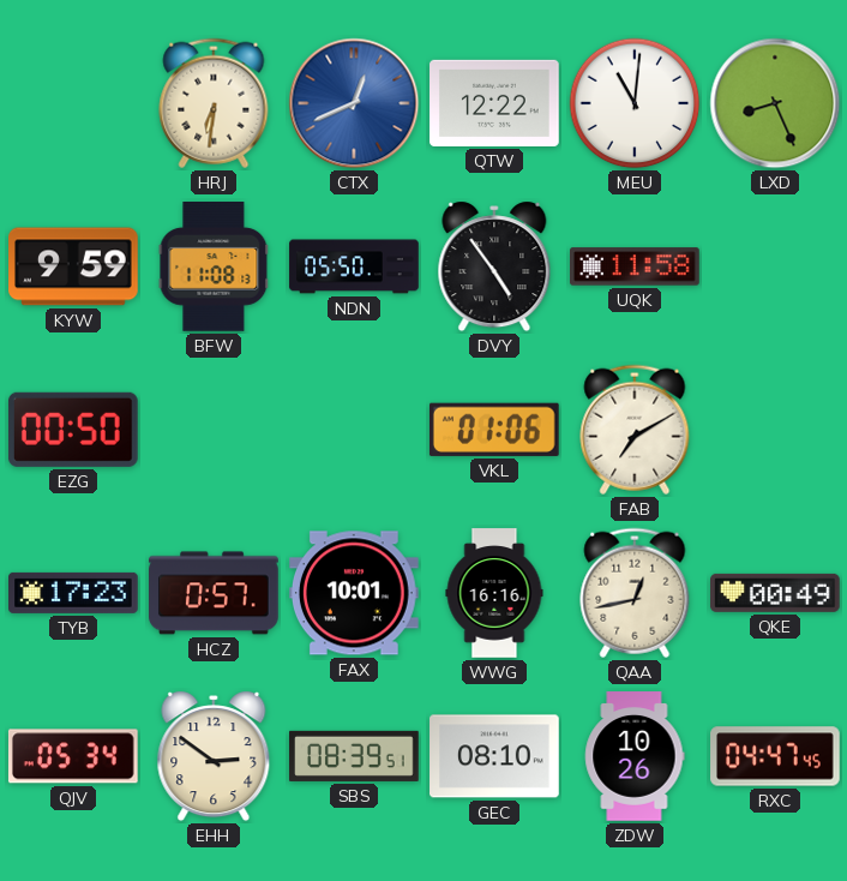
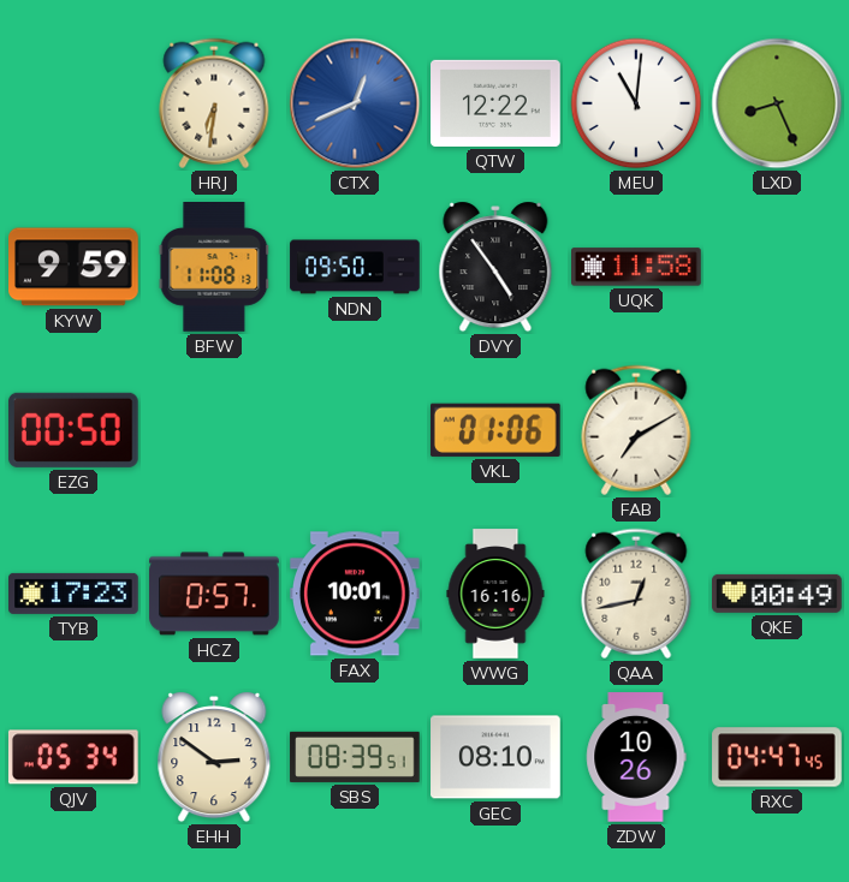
NDN: 05:50 -> 09:50 (355, 267)
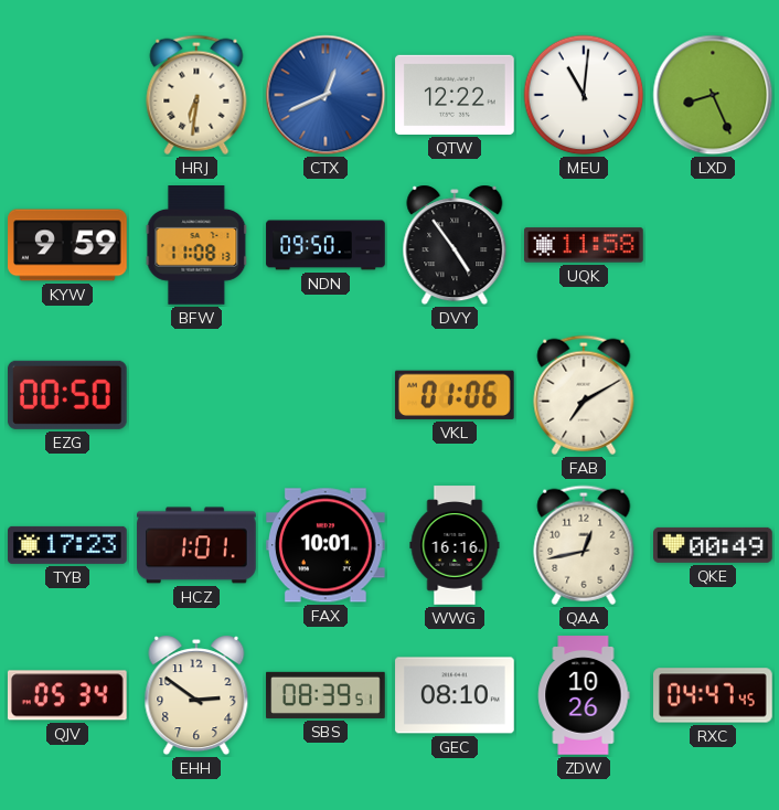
HCZ: 0:57 -> 1:01 (196, 545)
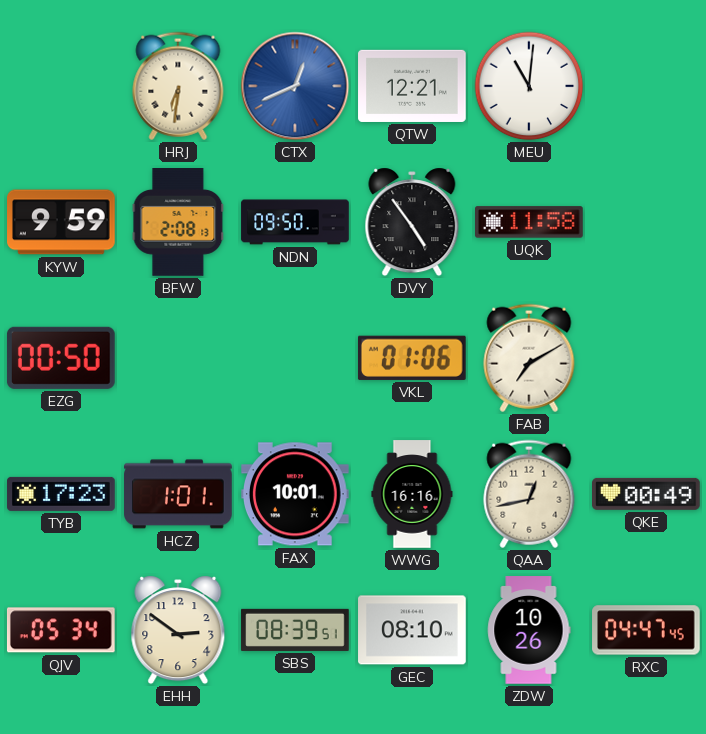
QTW: 12:22 -> 12:21 (412, 86)
LXD: 8:26 -> none (713, 95)
BFW: 11:08 -> 2:08 (178, 222)
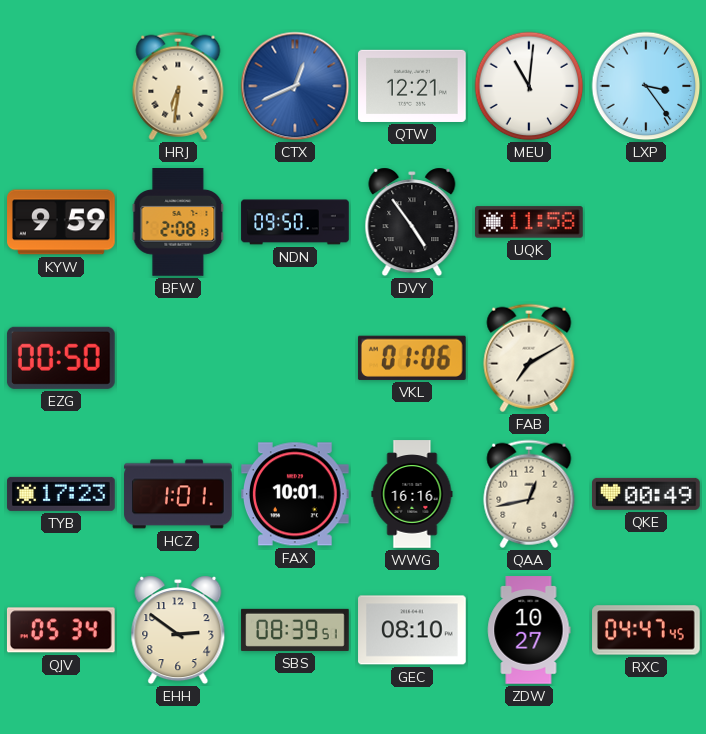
LXP: none -> 3:24 (646, 86)
ZDW: 10:26 -> 10:27 (529, 630)
